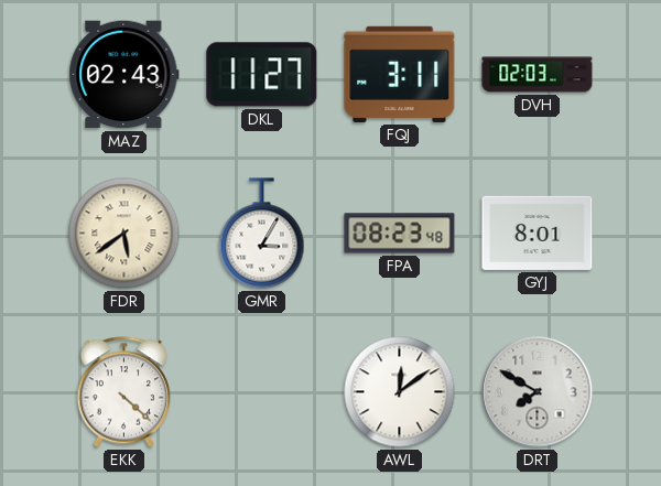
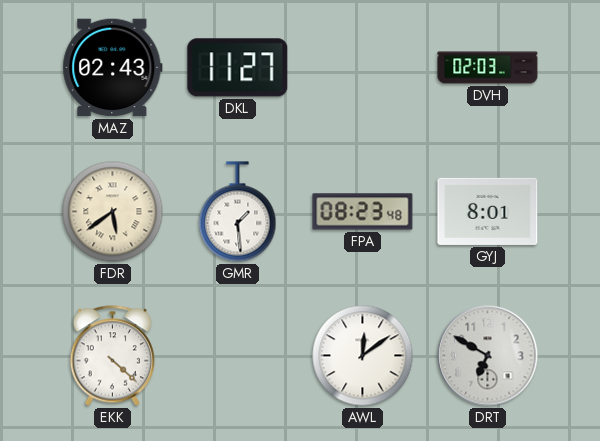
FQJ: 3:11 -> none (400, 74)
GMR: 3:05 -> 1:29 (238, 212)
DRT: 7:50 -> 6:50 (488, 356)
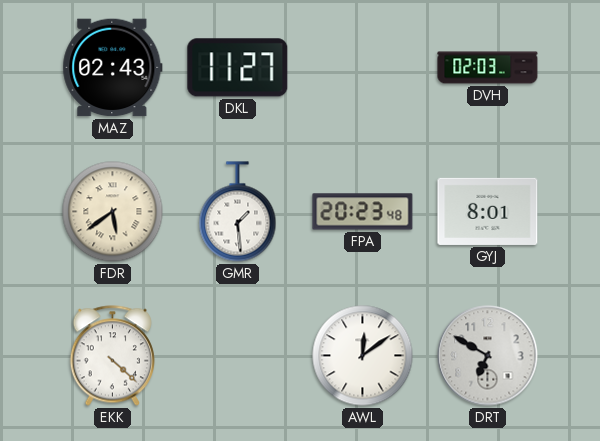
FPA: 08:23 -> 20:23 (363, 212)
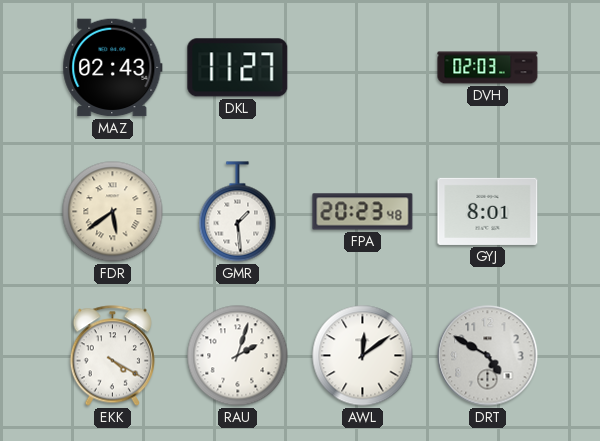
EKK: 4:22 -> 4:20 (112, 356)
RAU: none -> 2:03 (238, 356)
DRT: 6:50 -> 4:50 (488, 356)
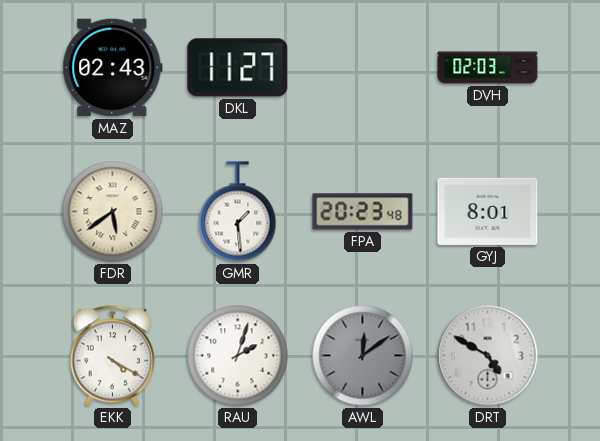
AWL dial: white -> grey (363, 356)
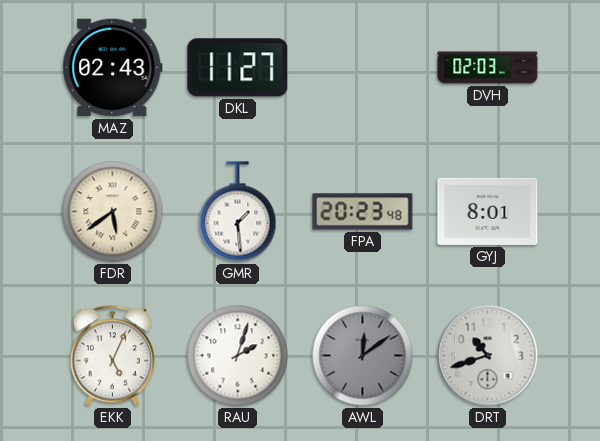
EKK: 4:20 -> 5:04 (112, 356)
DRT: 4:50 -> 10:42 (488, 356)
